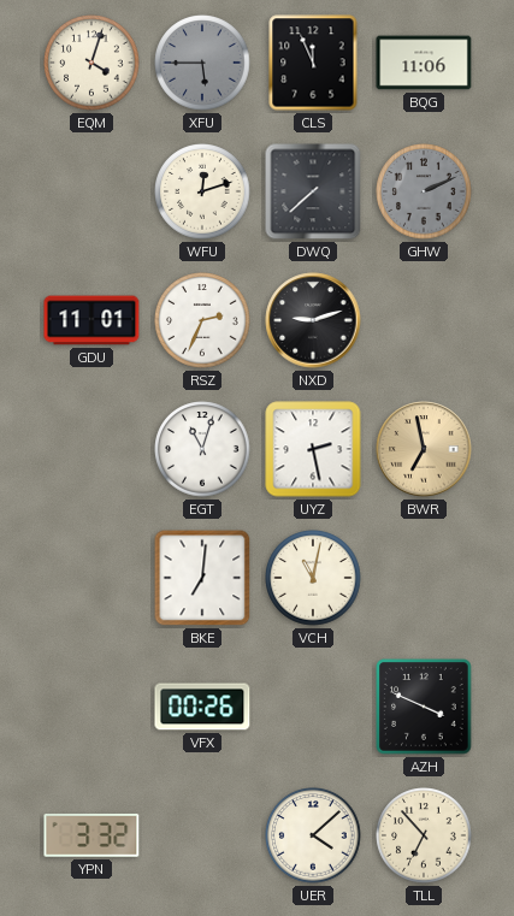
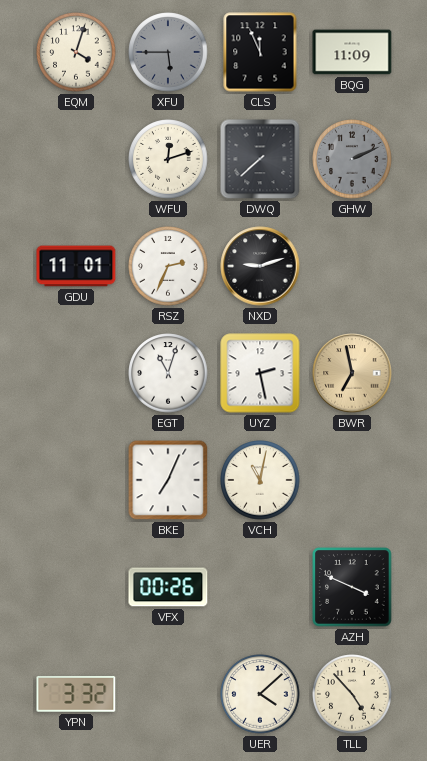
BQG: 11:06 -> 11:09 (352, 52)
BKE: 7:01 -> 7:04 (168, 480)
TLL: 6:53 -> 4:53 (352, 694)
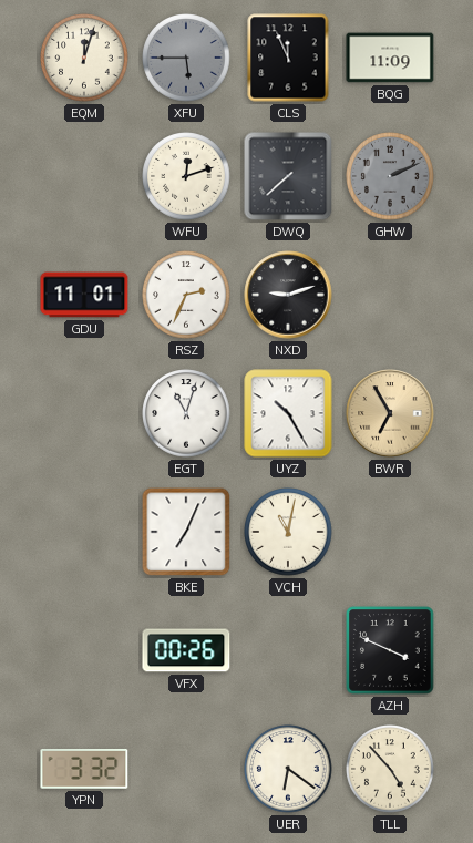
EQM: 4:03 -> 12:03 (84, 58)
UYZ: 2:28 -> 10:25 (288, 413)
BWR: 6:58 -> 6:55 (390, 413)
UER: 4:08 -> 6:21 (288, 769)
